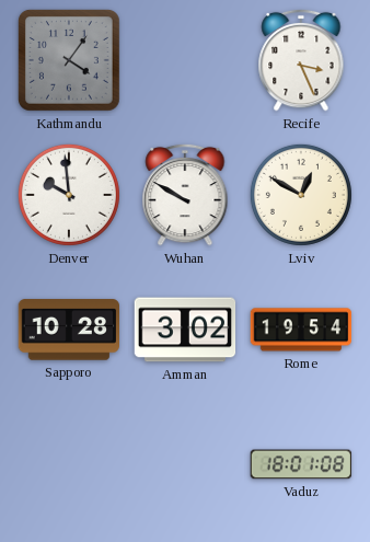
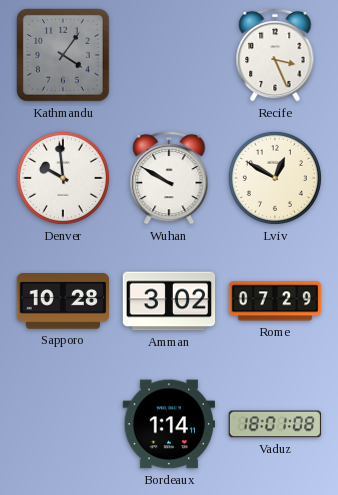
Rome: 19:54 -> 07:29 (275, 301)
Bordeaux: none -> 1:14 (169, 424)
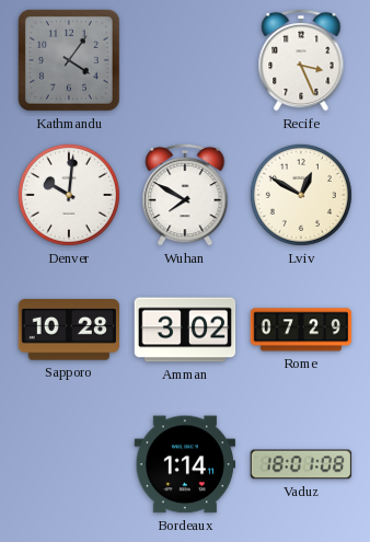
Denver: 9:59 -> 10:01 (69, 195)
Wuhan: 9:50 -> 7:50 (185, 195)
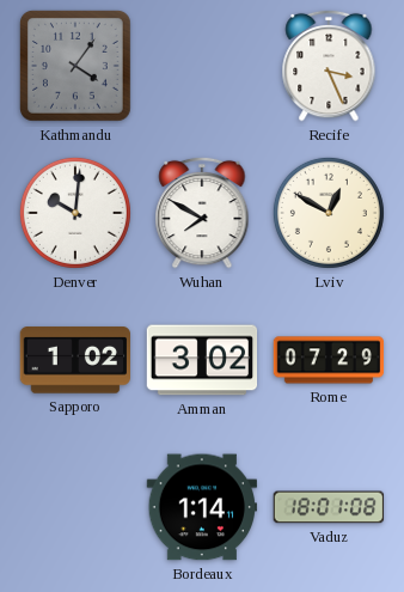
Sapporo: 10:28 -> 1:02 (75, 360)
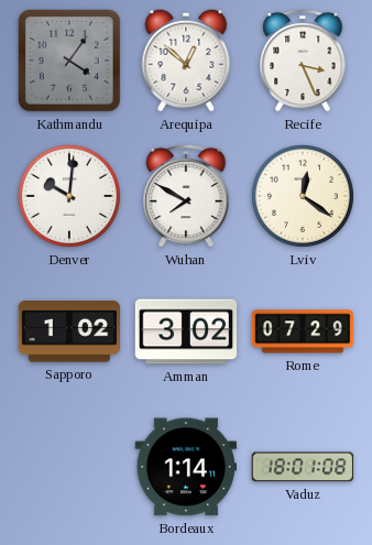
Arequipa: none -> 12:52 (186, 61)
Lviv: 12:50 -> 12:21 (303, 196)
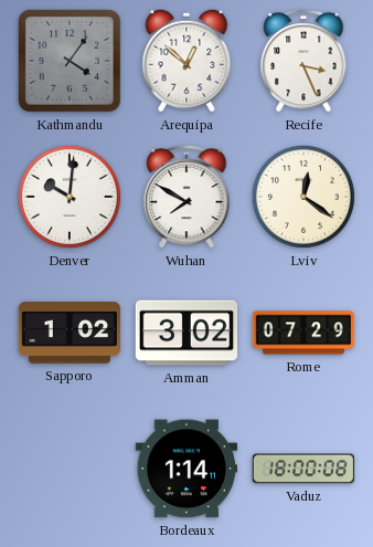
Vaduz: 18:01 -> 18:00 (303, 469)
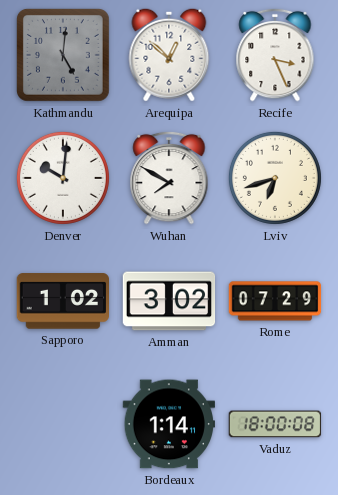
Kathmandu: 4:06 -> 5:01 (63, 55)
Lviv: 12:21 -> 6:42 (275, 178)
